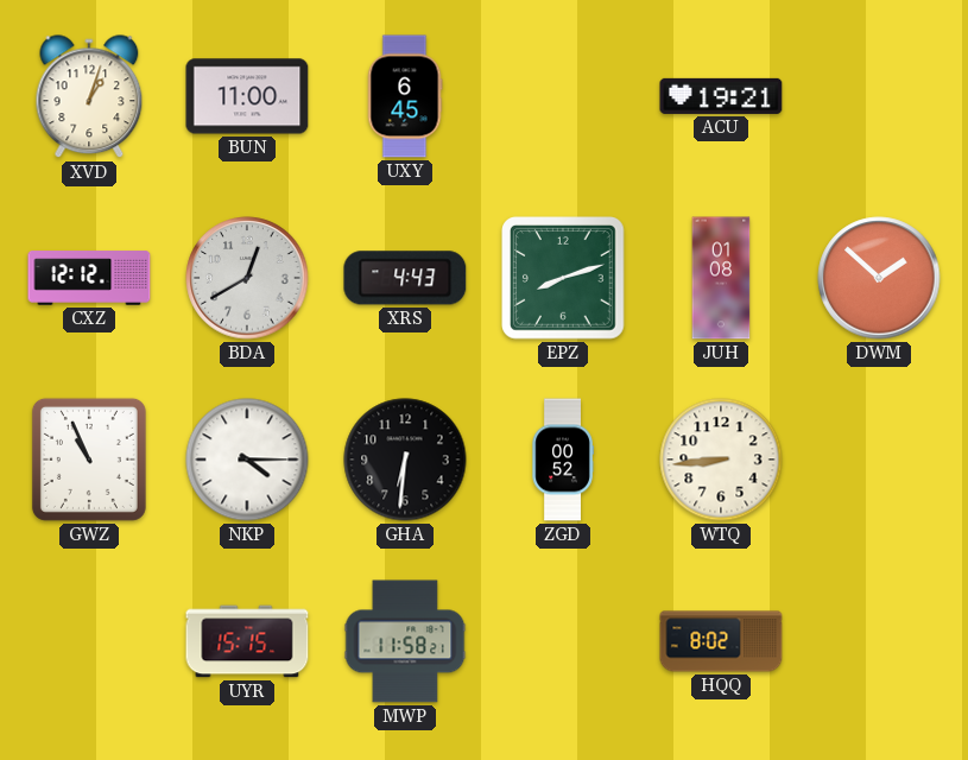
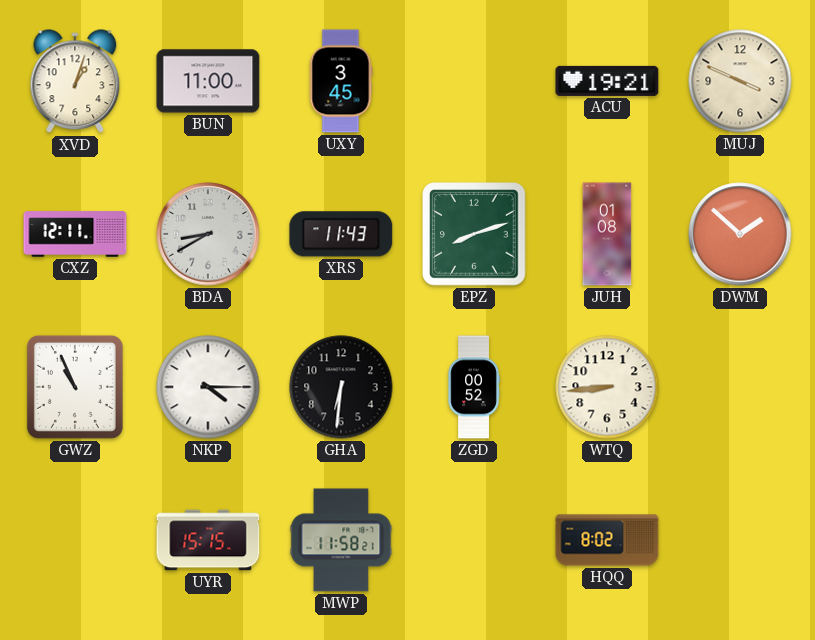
UXY: 6:45 -> 3:45 (341, 81)
MUJ: none -> 3:49 (740, 81)
CXZ: 12:12 -> 12:11 (75, 234)
BDA: 12:40 -> 8:40 (208, 234)
XRS: 4:43 -> 11:43 (341, 234)
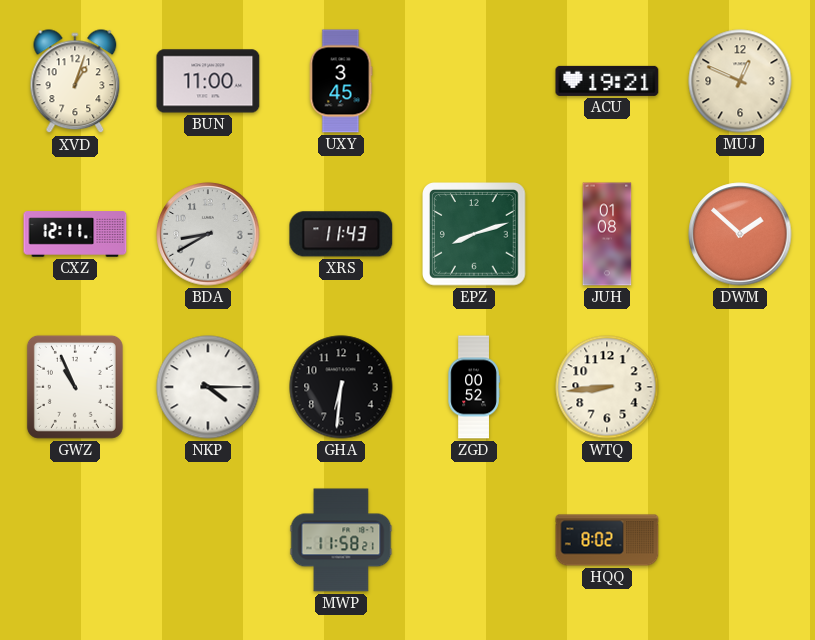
MUJ: 3:49 -> 12:49 (740, 81)
UYR: 15:15 -> none (208, 540)
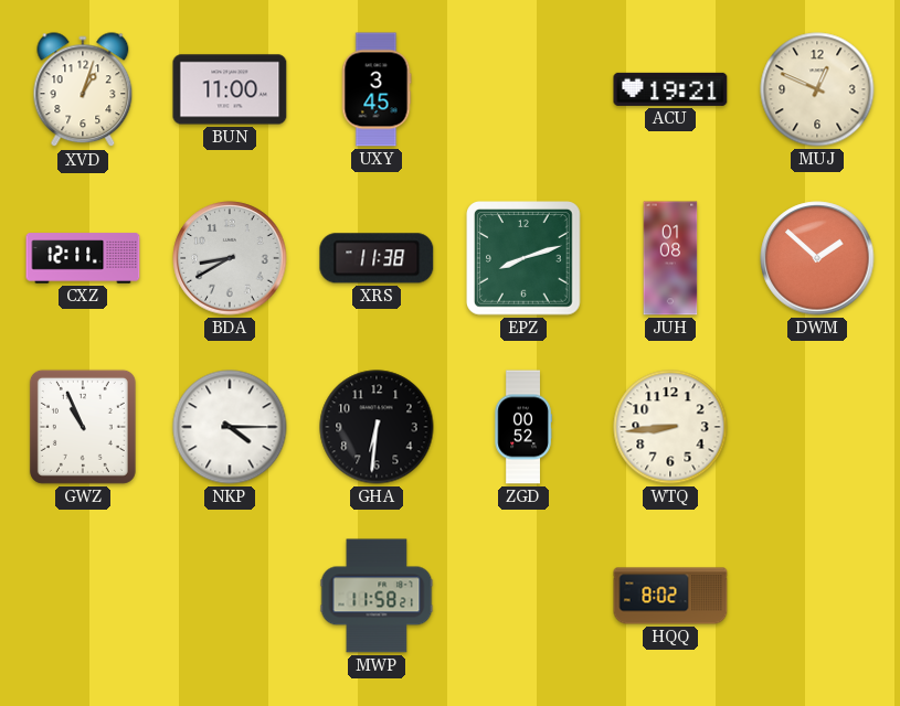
XRS: 11:43 -> 11:38 (377, 258)
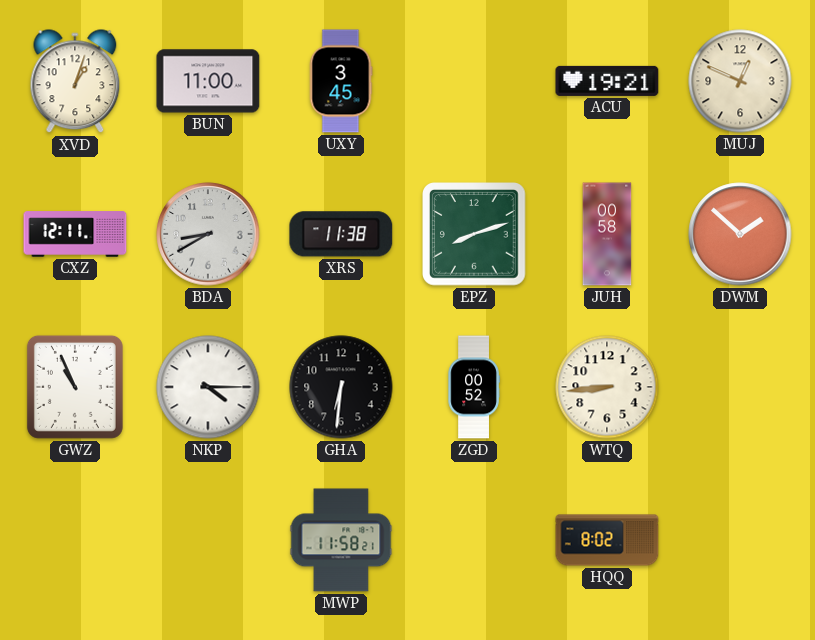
JUH: 01:08 -> 00:58 (607, 234)
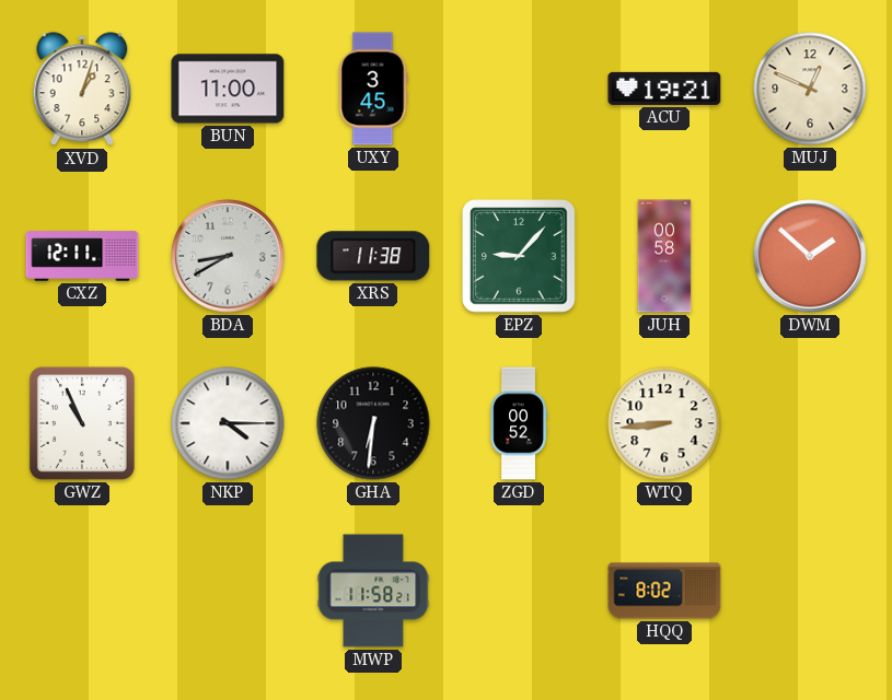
EPZ: 8:12 -> 9:07 (520, 257)
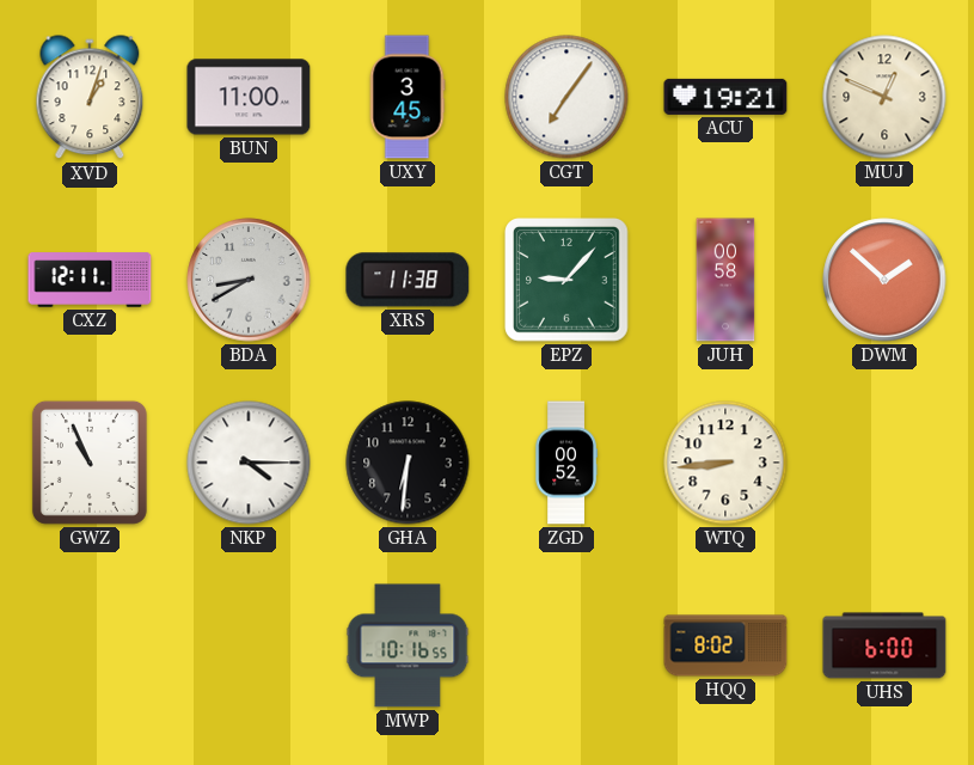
CGT: none -> 7:06 (566, 97)
MWP: 11:58 -> 10:16 (408, 645)
UHS: none -> 6:00 (884, 645)
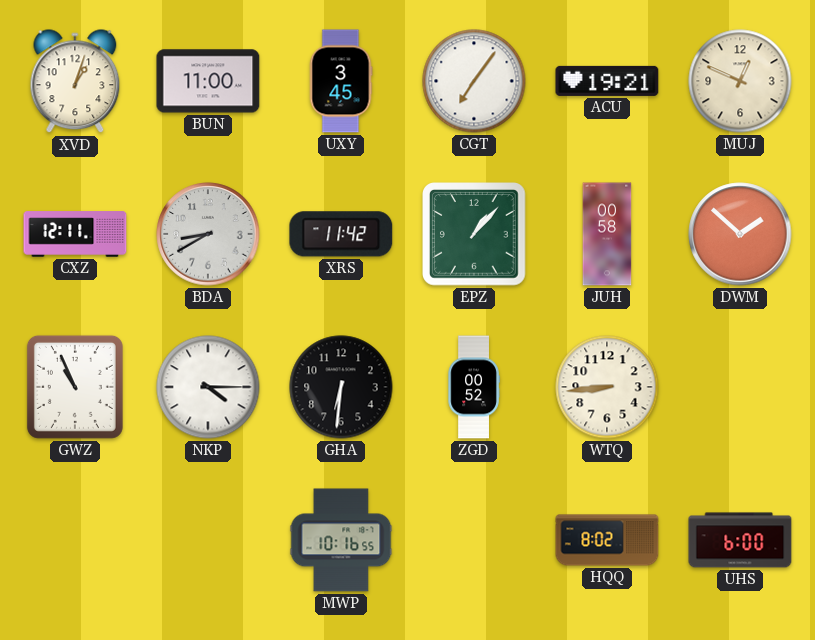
XRS: 11:38 -> 11:42 (341, 234)
EPZ: 9:07 -> 1:07 (475, 235)
